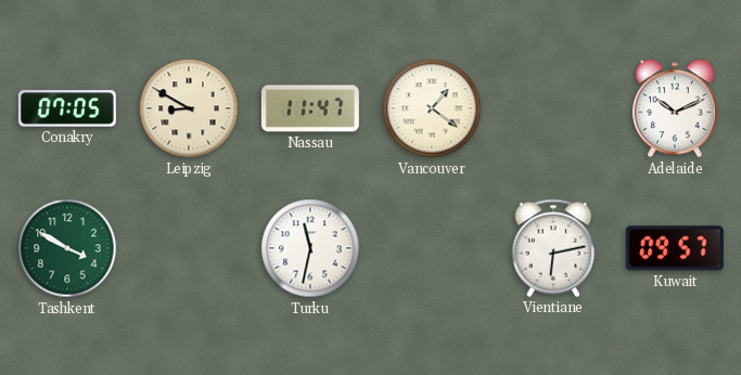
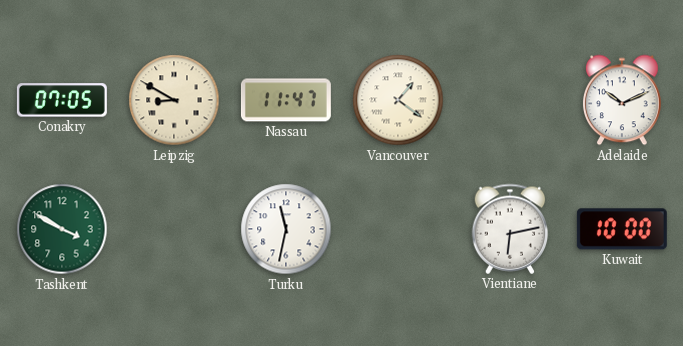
Kuwait: 09:57 -> 10:00 (622, 229)
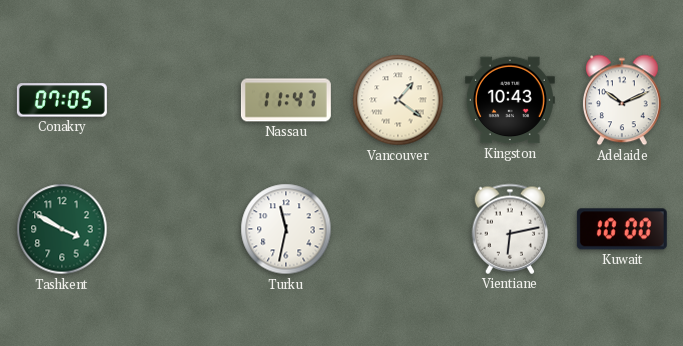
Leipzig: 8:50 -> none (174, 100)
Kingston: none -> 10:43 (510, 100)
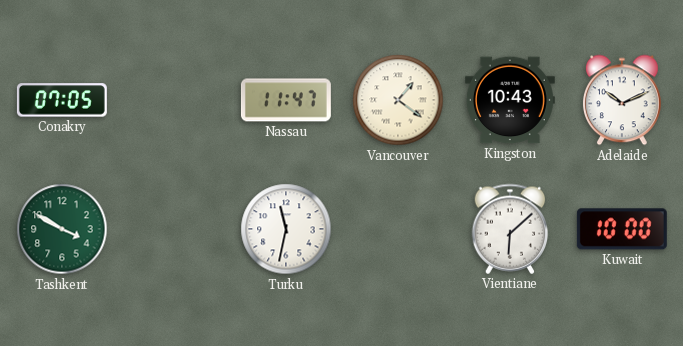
Vientiane: 6:13 -> 6:08 (510, 229)
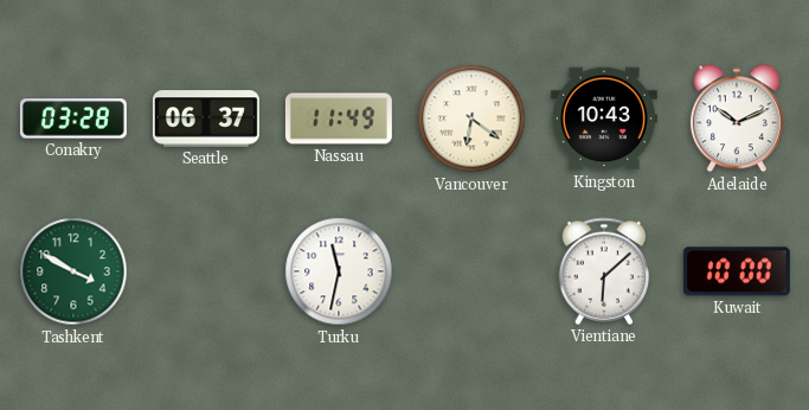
Conakry: 07:05 -> 03:28 (73, 118)
Seattle: none -> 06:37 (206, 118)
Nassau: 11:47 -> 11:49 (339, 118)
Vancouver: 1:21 -> 6:21 (471, 118)
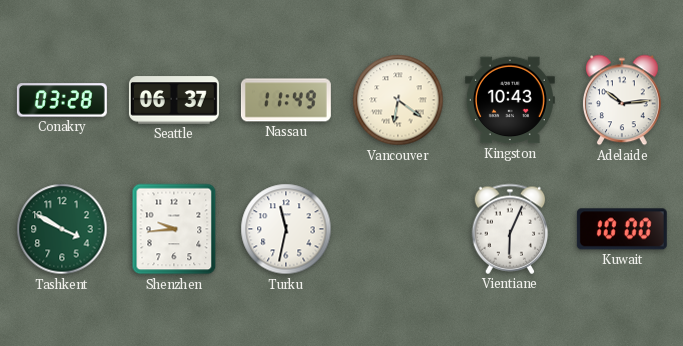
Adelaide: 10:11 -> 10:14 (622, 100)
Shenzhen: none -> 9:44 (174, 229)
Vientiane: 6:08 -> 6:04 (510, 229)
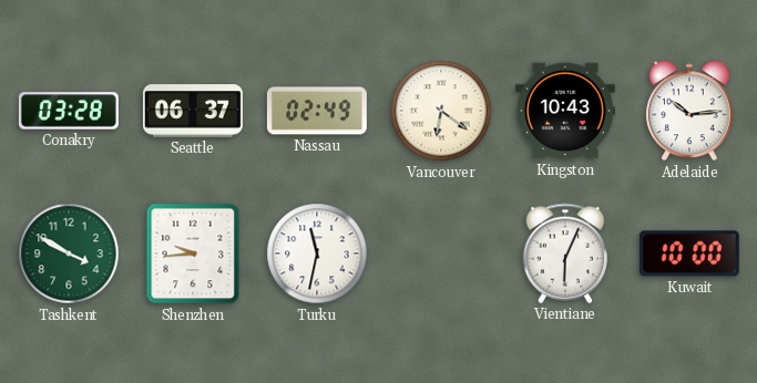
Nassau: 11:49 -> 02:49 (317, 111)
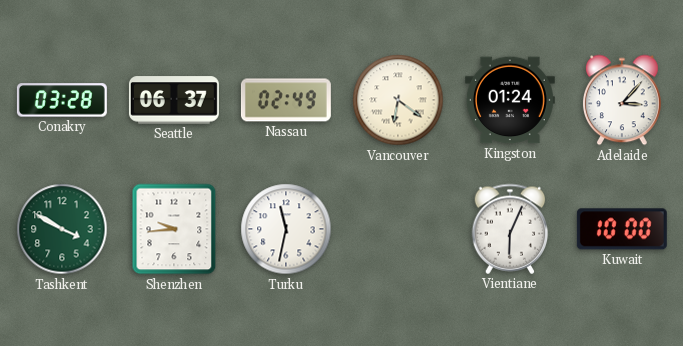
Kingston: 10:43 -> 01:24 (510, 100)
Adelaide: 10:14 -> 3:07 (622, 100)
